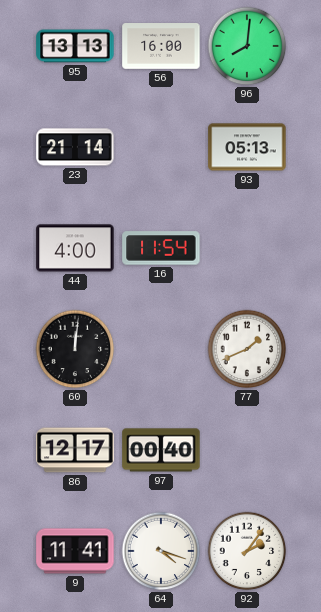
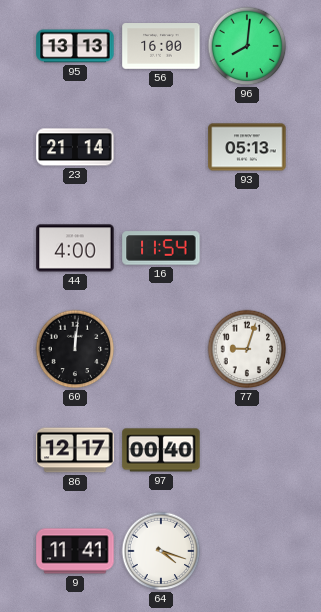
77: 1:41 -> 9:03 (247, 349)
92: 2:06 -> none (247, 551)
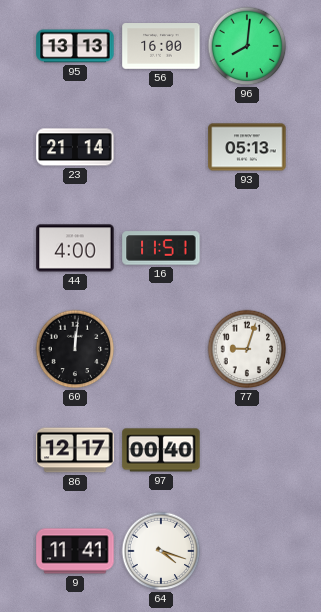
16: 11:54 -> 11:51 (161, 248)
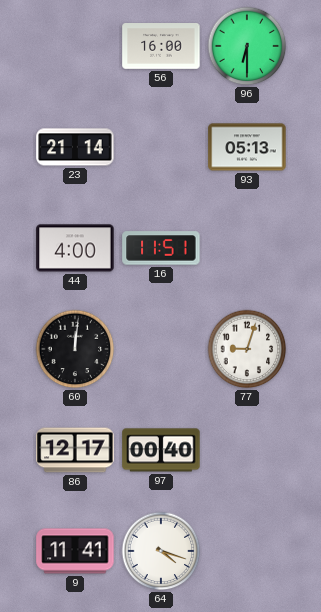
95: 13:13 -> none (75, 46)
96: 8:01 -> 6:30 (247, 46)
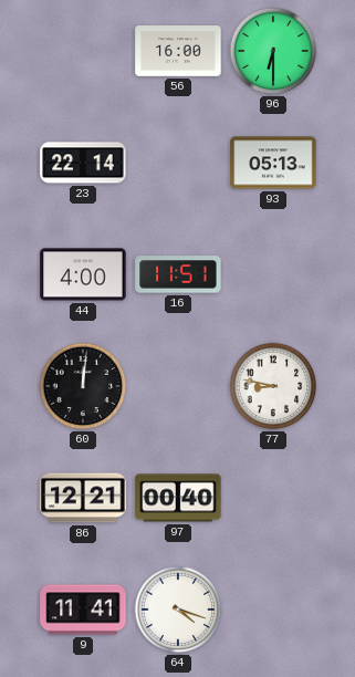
23: 21:14 -> 22:14 (83, 163)
77: 9:03 -> 8:47 (273, 386)
86: 12:17 -> 12:21 (83, 498)
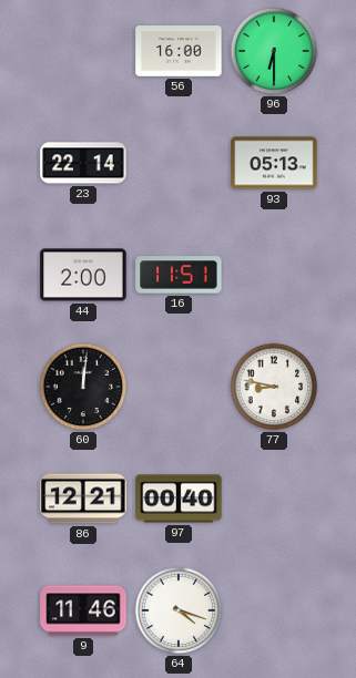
44: 4:00 -> 2:00 (83, 275)
9: 11:41 -> 11:46 (83, 610)
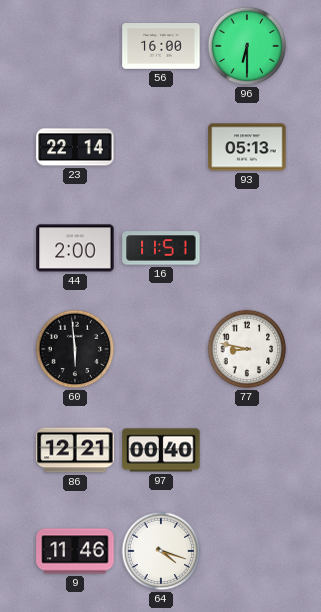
60: 12:01 -> 5:59 (75, 349)
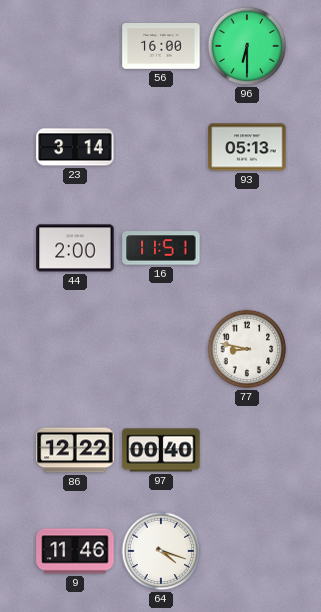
23: 22:14 -> 3:14 (75, 147)
60: 5:59 -> none (75, 349)
86: 12:21 -> 12:22 (75, 450)
